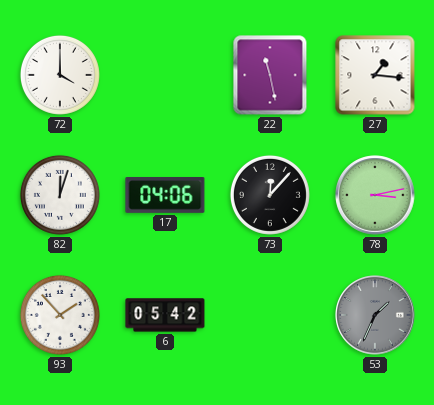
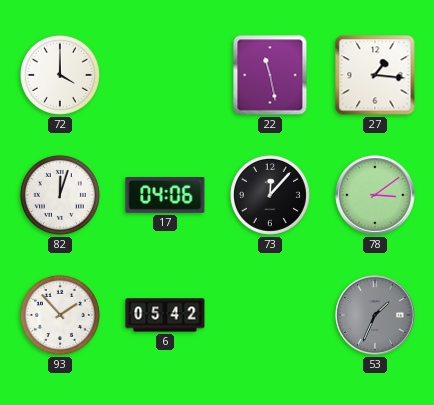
78: 3:13 -> 3:09 (375, 195)
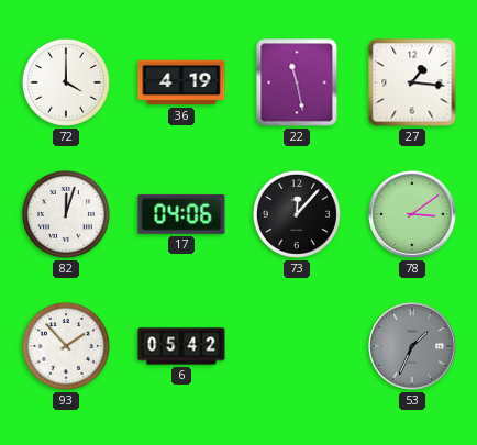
36: none -> 4:19 (181, 82)
